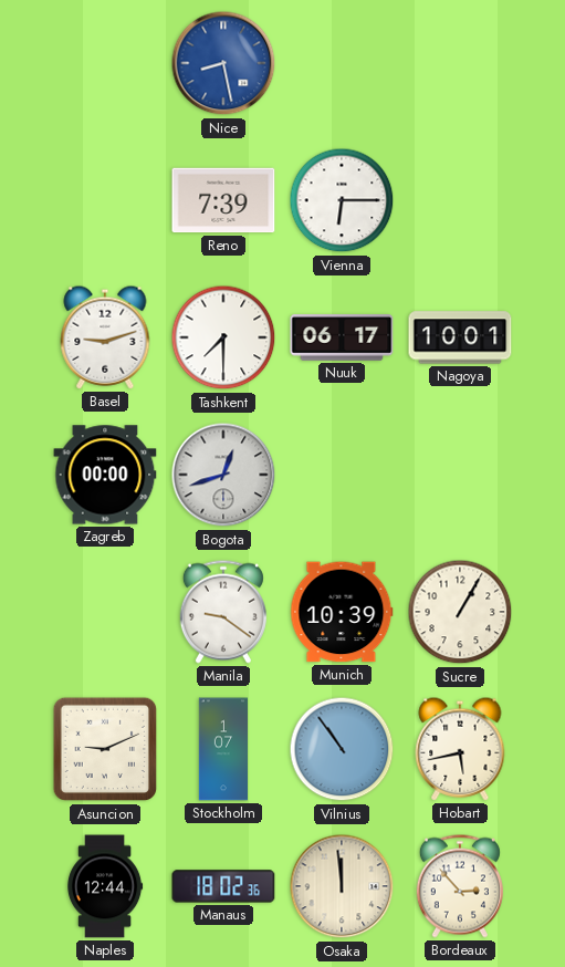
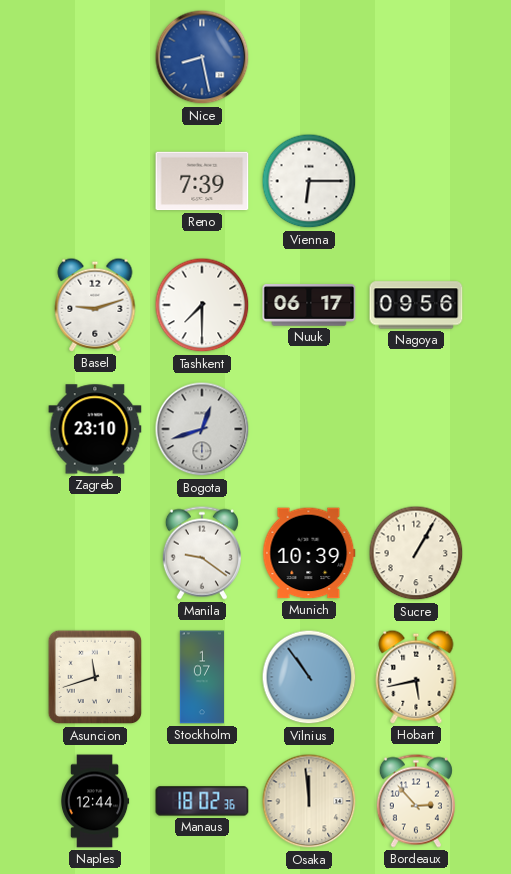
Nagoya: 10:01 -> 09:56 (416, 305)
Zagreb: 00:00 -> 23:10 (95, 429)
Asuncion: 9:11 -> 11:42 (95, 677)
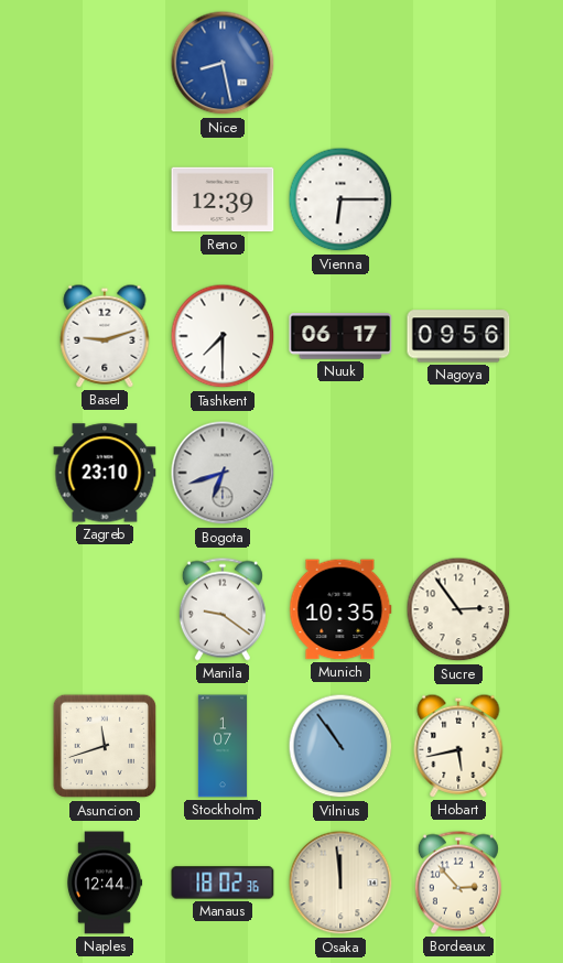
Reno: 7:39 -> 12:39 (223, 199)
Bogota: 12:42 -> 6:42 (223, 473)
Munich: 10:39 -> 10:35 (340, 609)
Sucre: 1:05 -> 2:54 (458, 609)
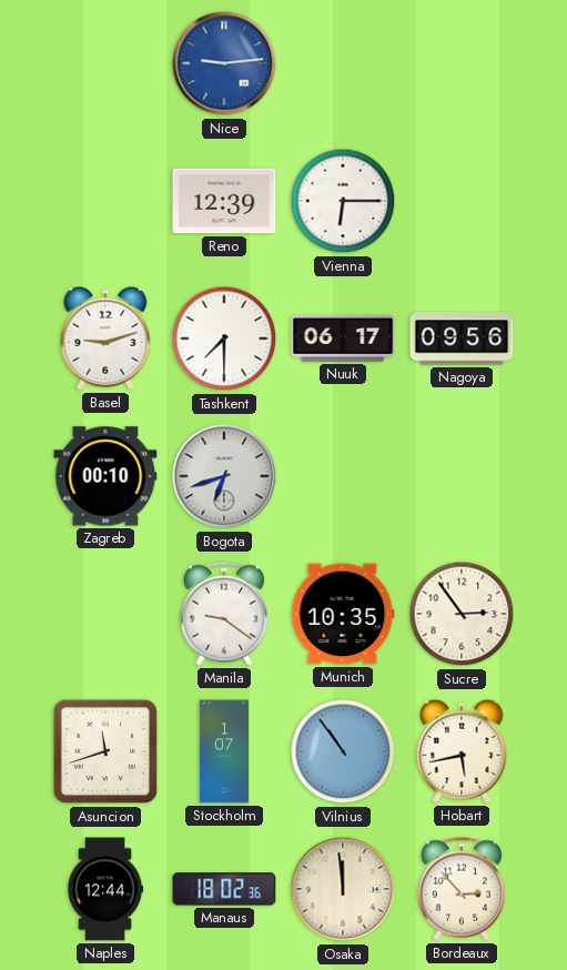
Nice: 8:28 -> 9:14 (224, 63)
Zagreb: 23:10 -> 00:10 (105, 476)
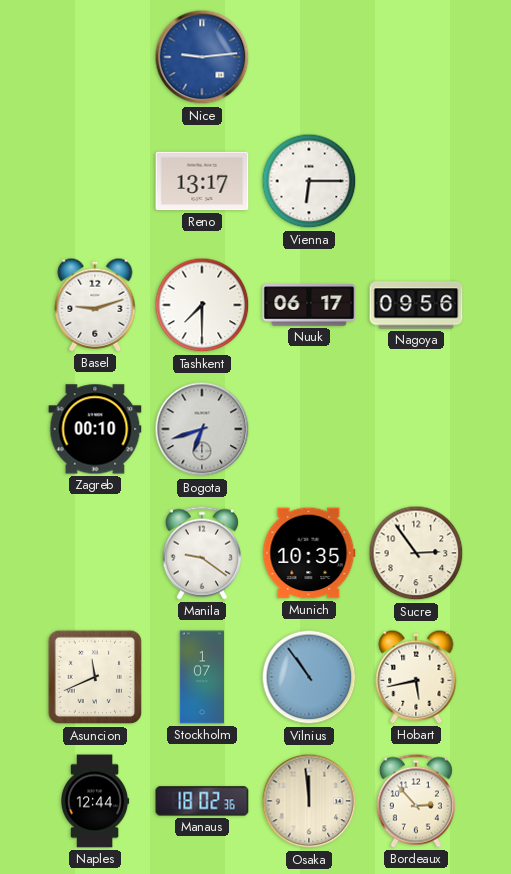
Reno: 12:39 -> 13:17 (202, 181)
Asuncion: 11:42 -> 11:41 (95, 677)
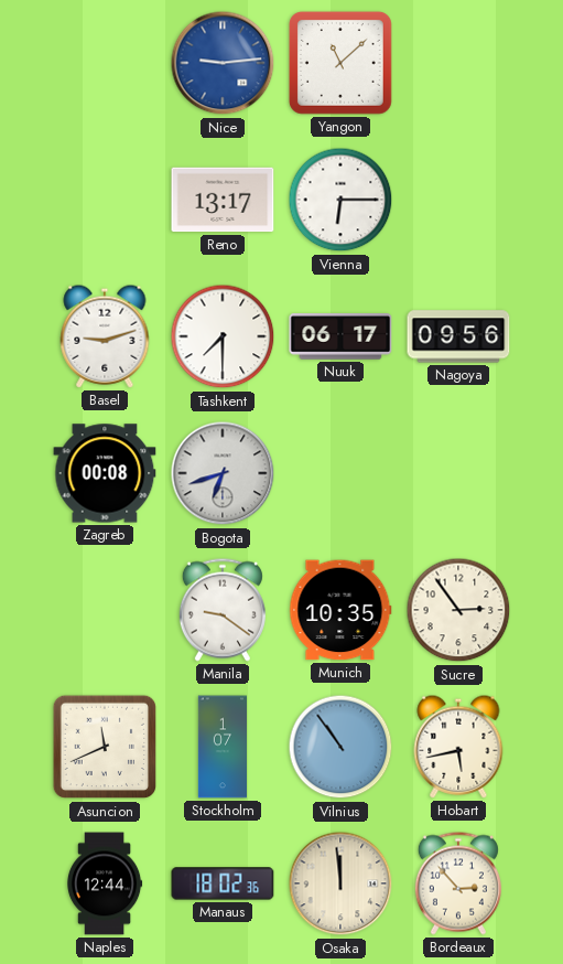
Yangon: none -> 11:08 (340, 63)
Zagreb: 00:10 -> 00:08 (105, 473)
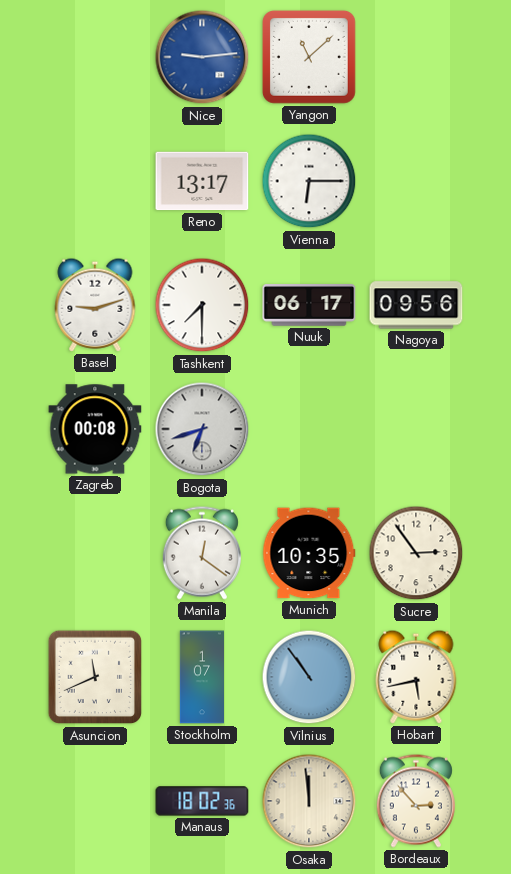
Manila: 9:21 -> 12:21 (202, 553)
Naples: 12:44 -> none (105, 883)
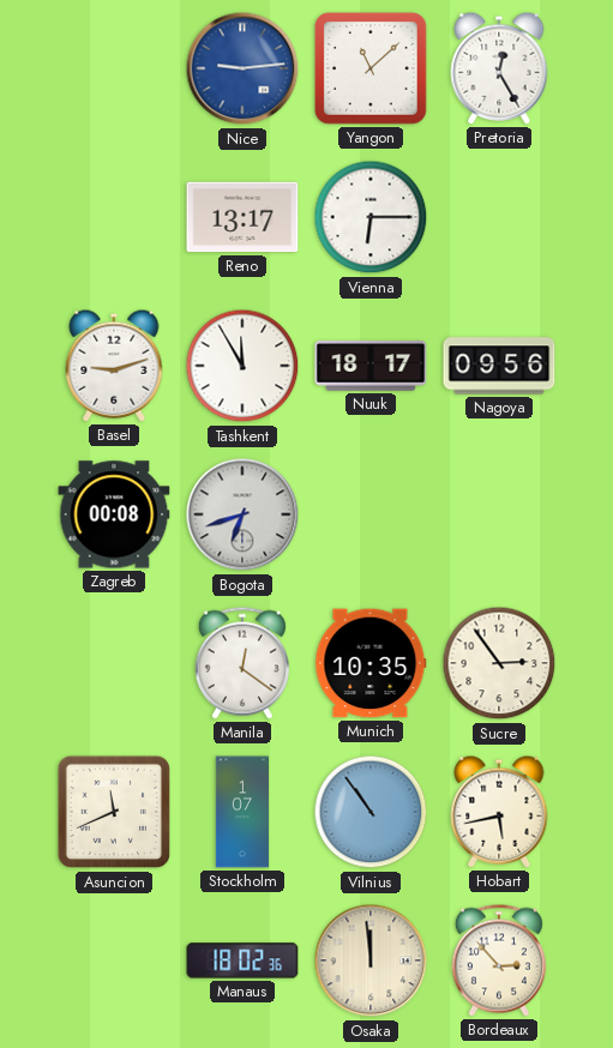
Pretoria: none -> 12:25 (499, 68)
Tashkent: 7:30 -> 11:55 (242, 366)
Nuuk: 06:17 -> 18:17 (371, 366)
